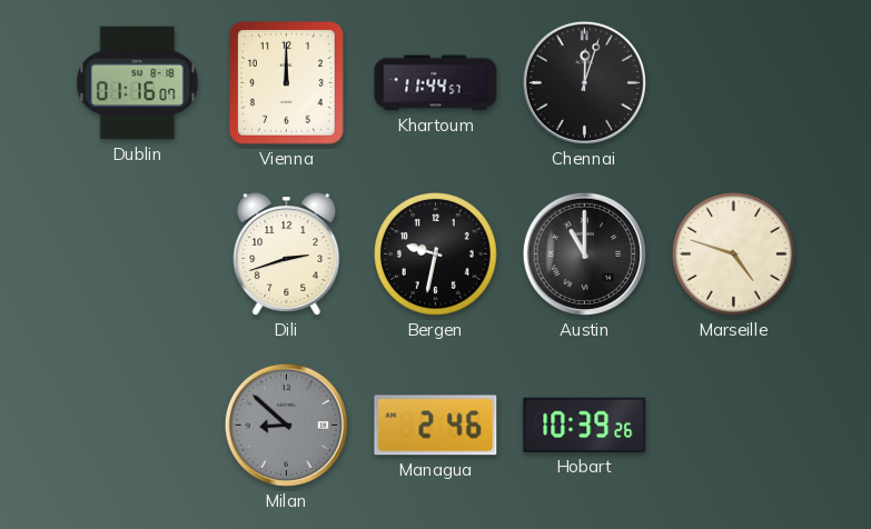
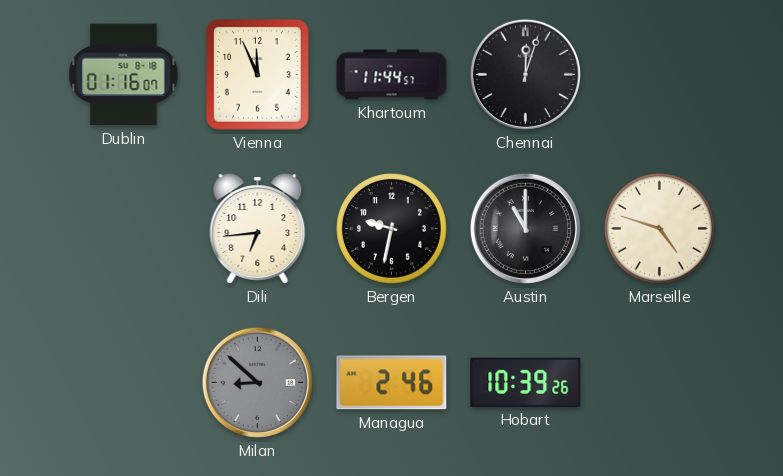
Vienna: 12:00 -> 11:56 (258, 75)
Dili: 2:42 -> 6:44 (258, 229)
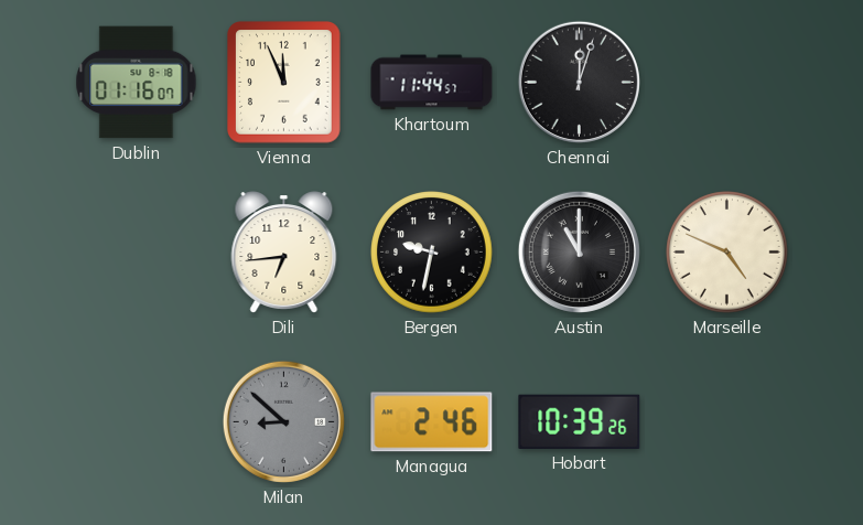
Marseille: 4:48 -> 4:49 (727, 253)
